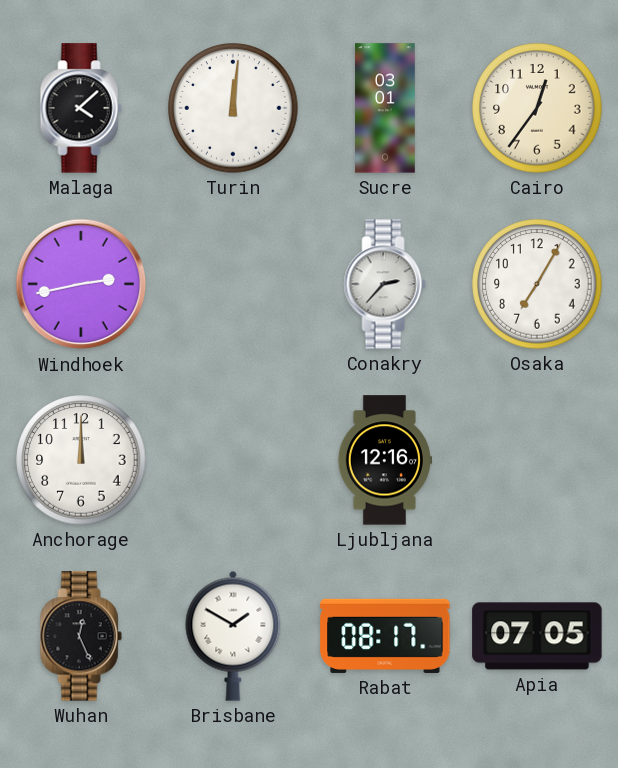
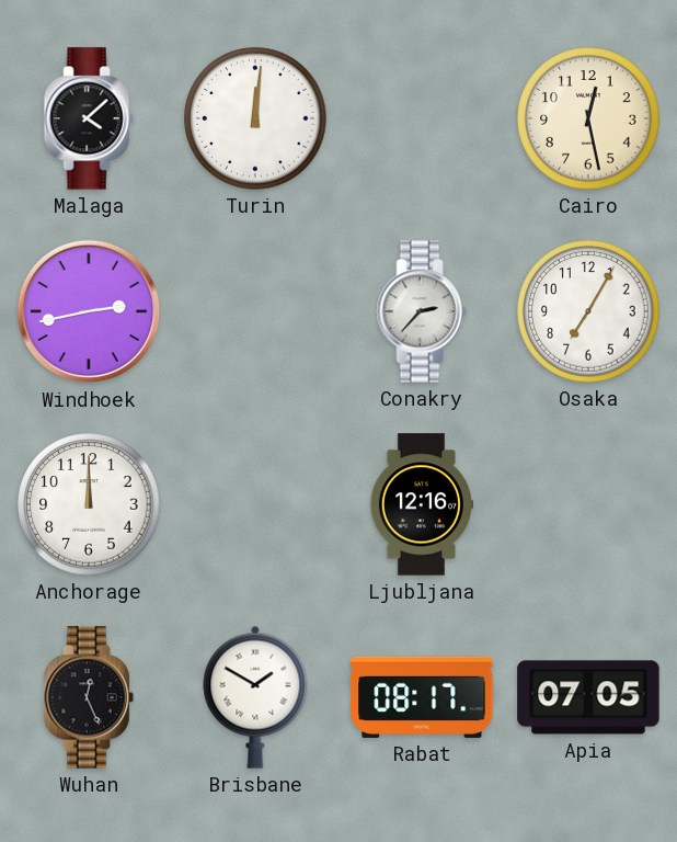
Sucre: 03:01 -> none (385, 108)
Cairo: 12:36 -> 12:28 (588, 118)
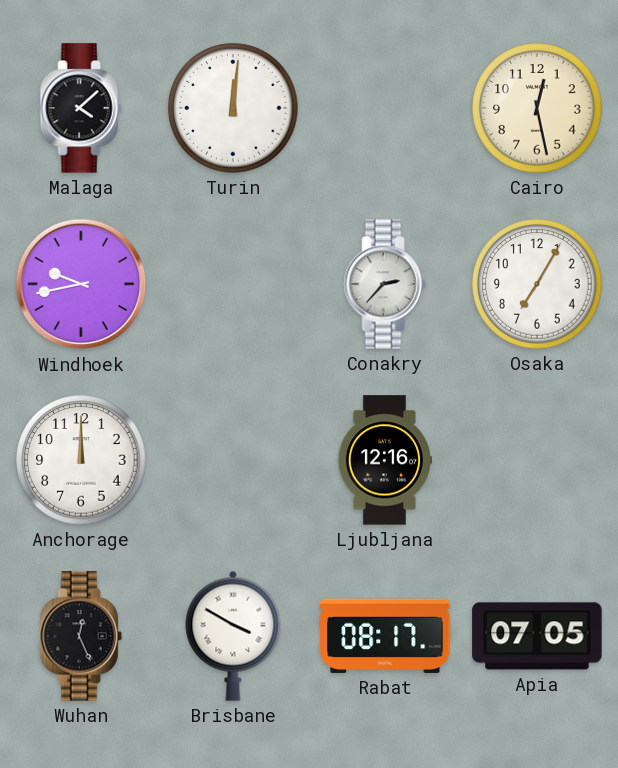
Windhoek: 2:43 -> 9:43 (81, 284)
Brisbane: 1:50 -> 3:50 (233, 636)
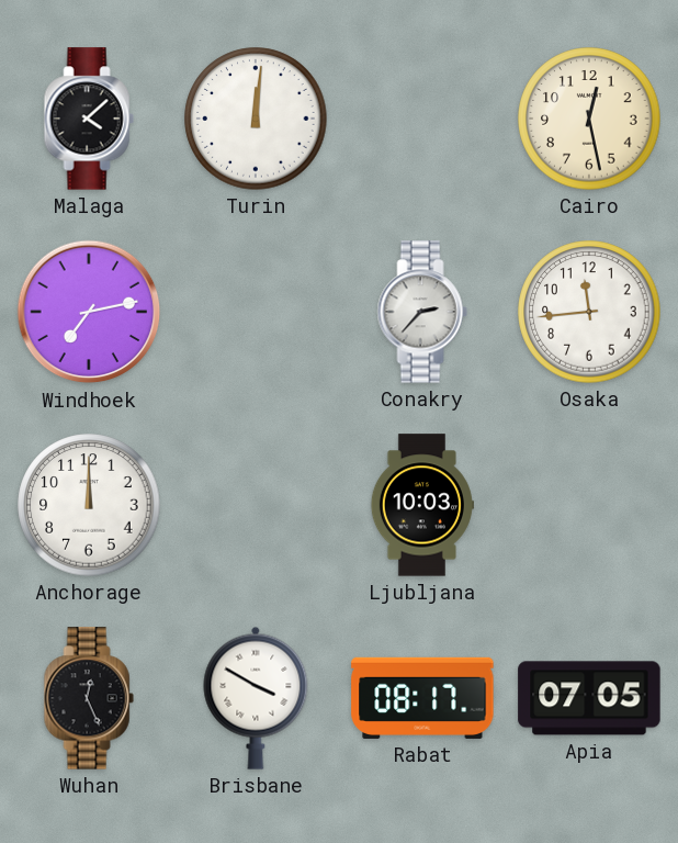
Windhoek: 9:43 -> 7:13 (89, 312)
Osaka: 7:05 -> 11:44 (589, 312)
Ljubljana: 12:16 -> 10:03 (422, 505)
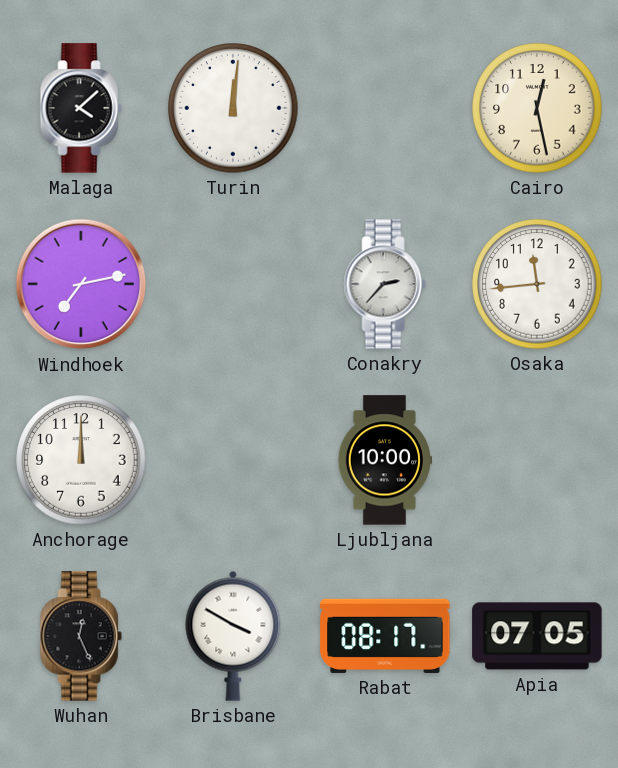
Ljubljana: 10:03 -> 10:00 (385, 460)
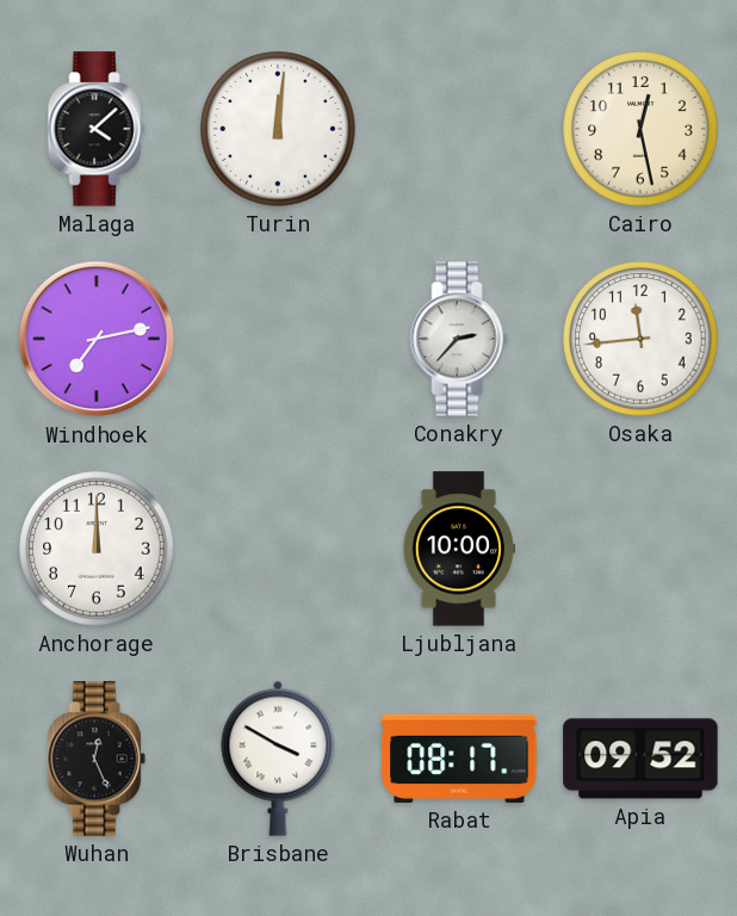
Apia: 07:05 -> 09:52 (640, 759)
